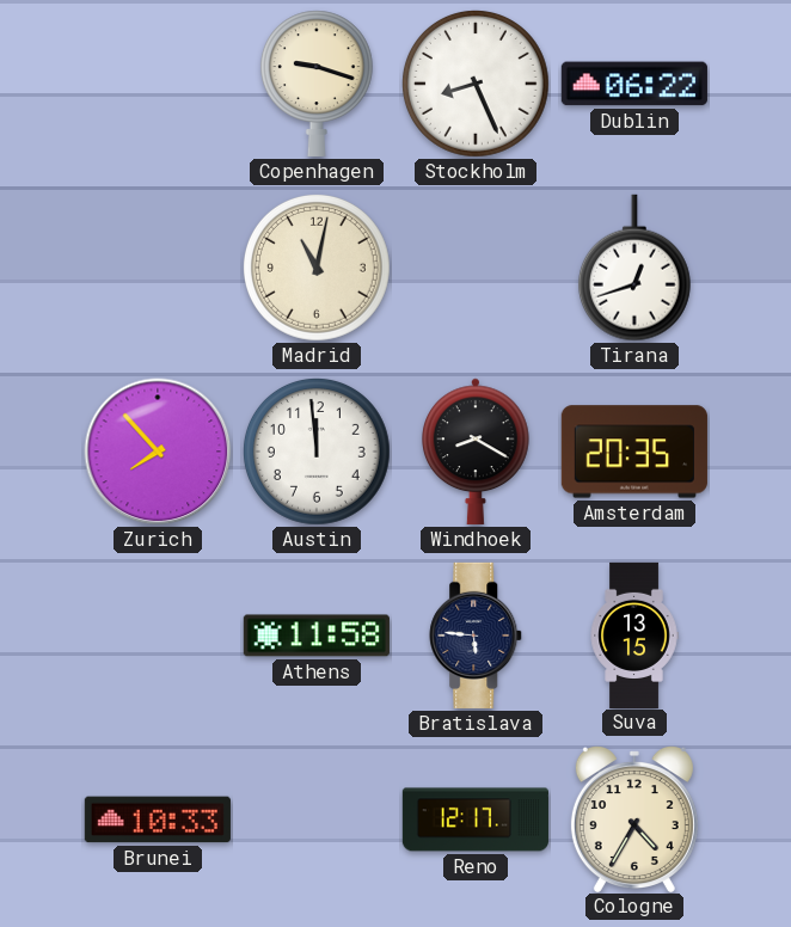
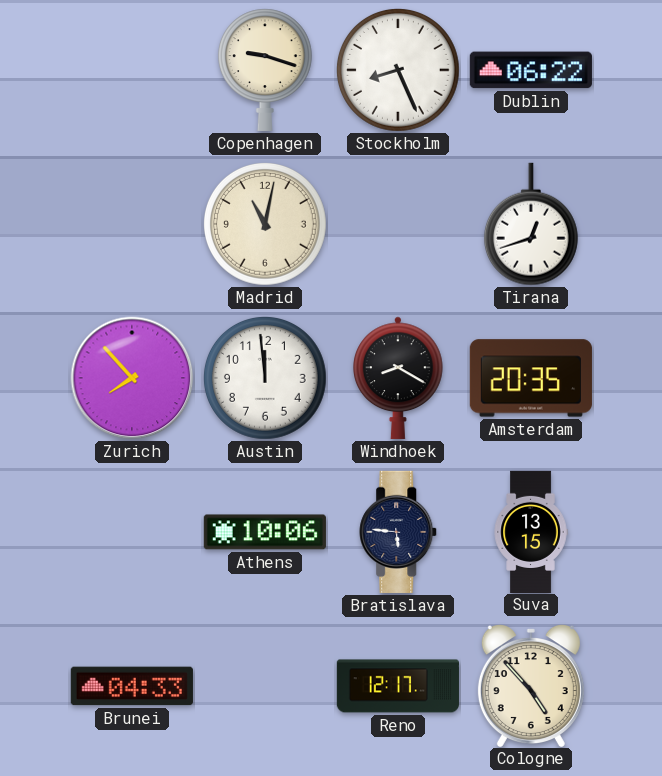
Athens: 11:58 -> 10:06 (265, 532)
Brunei: 10:33 -> 04:33 (132, 686)
Cologne: 4:35 -> 4:53 (531, 686)
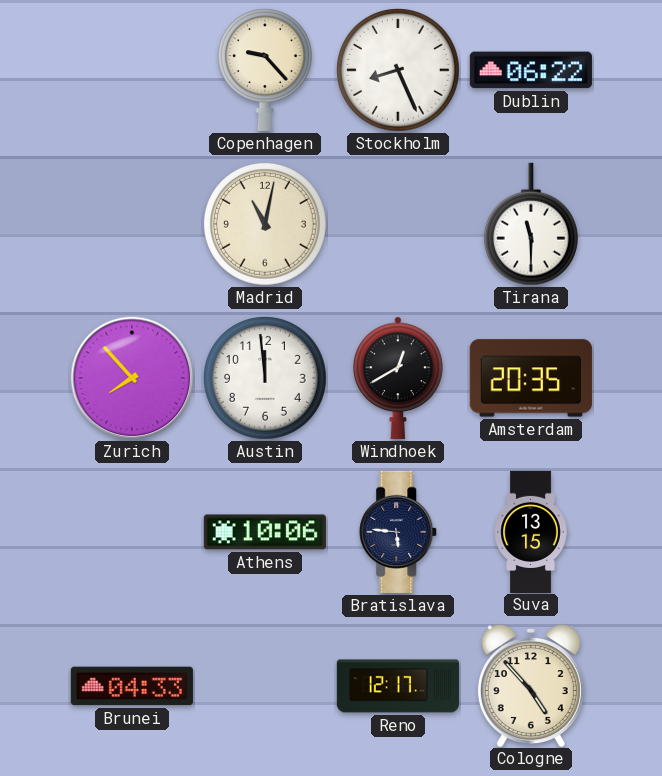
Copenhagen: 9:18 -> 9:23 (265, 70)
Tirana: 12:42 -> 11:30 (531, 224)
Windhoek: 8:20 -> 12:40 (398, 378)
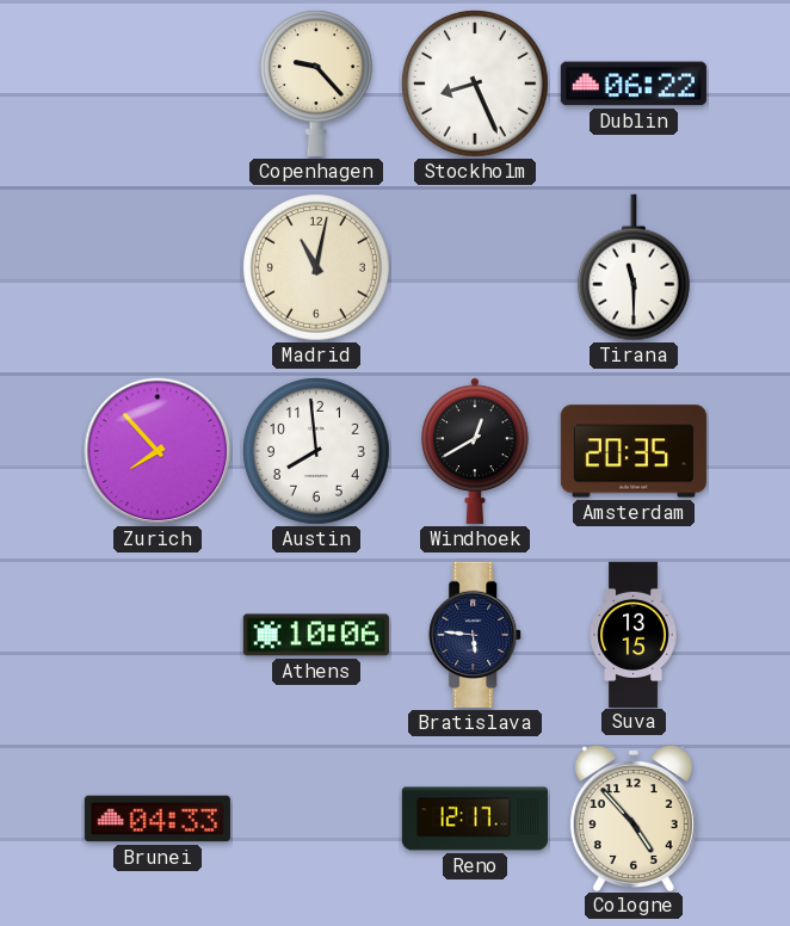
Austin: 11:59 -> 7:59 (317, 452)
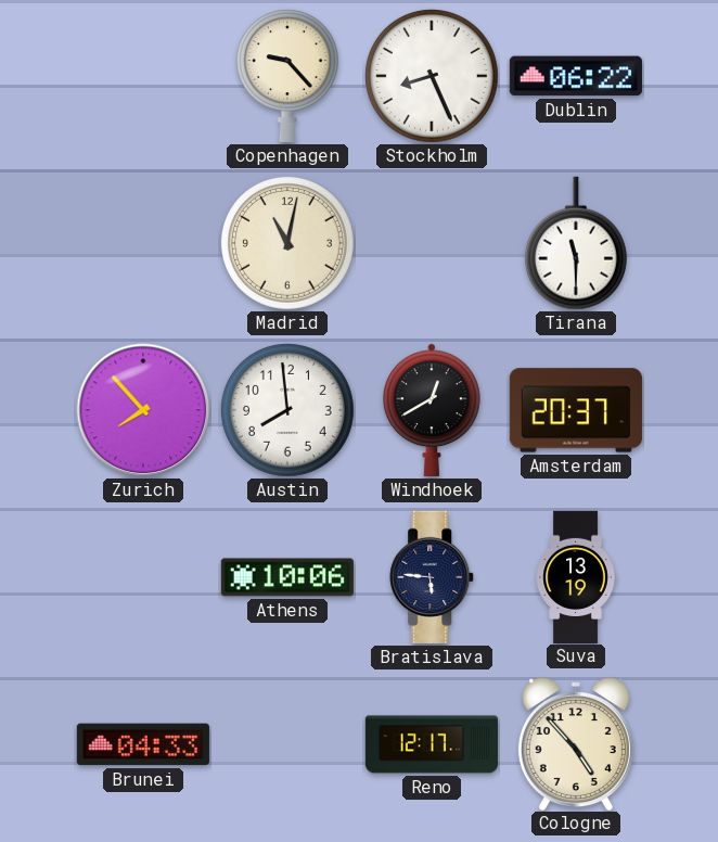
Amsterdam: 20:35 -> 20:37 (576, 410)
Suva: 13:15 -> 13:19 (576, 576)
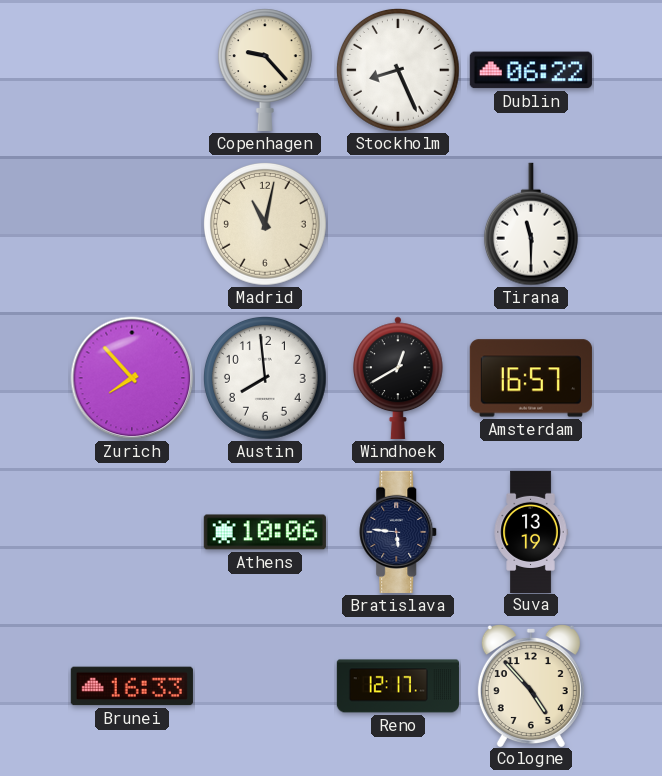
Amsterdam: 20:37 -> 16:57 (531, 378)
Brunei: 04:33 -> 16:33 (132, 686)
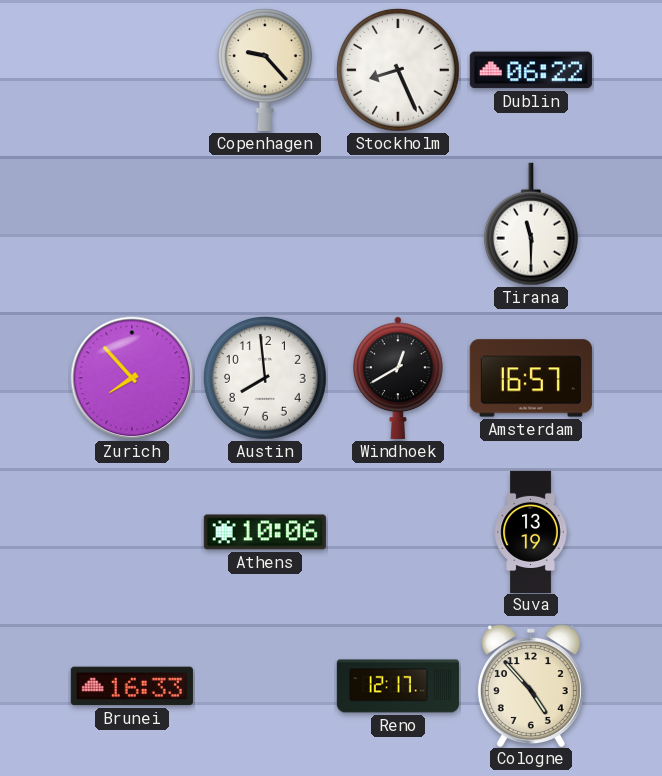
Madrid: 11:02 -> none (266, 225)
Bratislava: 5:46 -> none (399, 532)
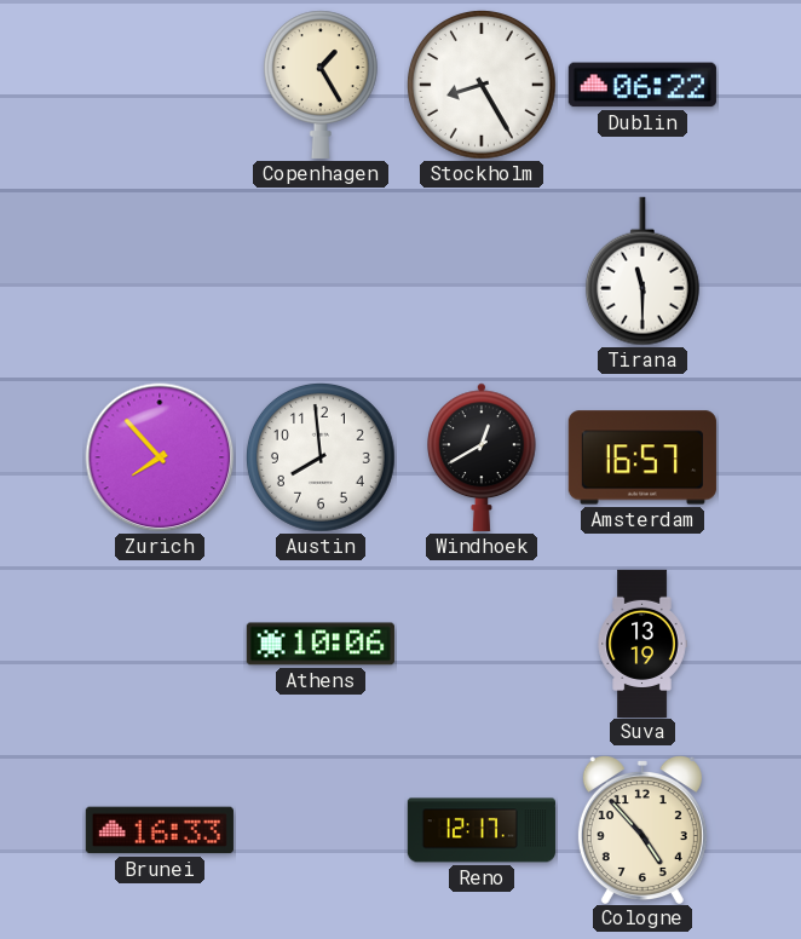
Copenhagen: 9:23 -> 1:25 (321, 85)
Stockholm: 8:26 -> 8:25 (483, 86)
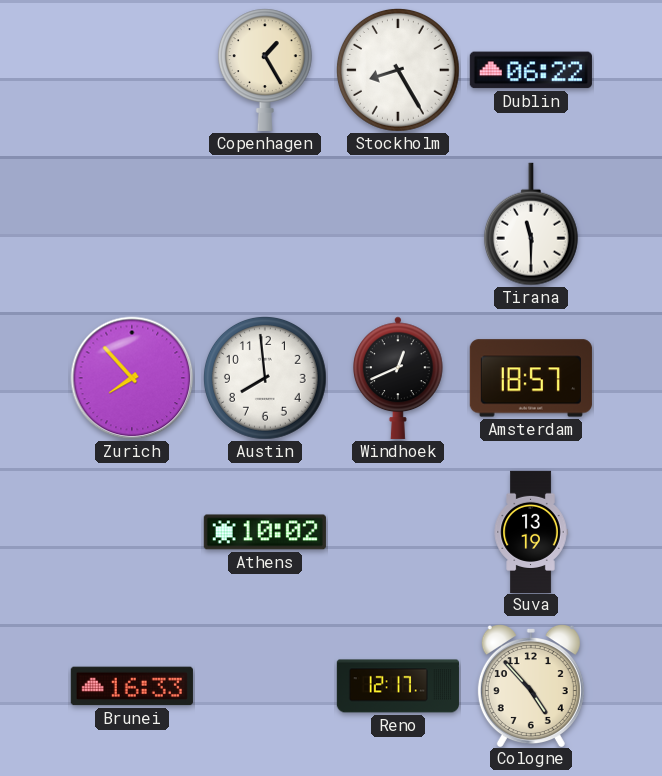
Windhoek: 12:40 -> 12:41 (398, 378)
Amsterdam: 16:57 -> 18:57 (531, 378)
Athens: 10:06 -> 10:02 (265, 532)
